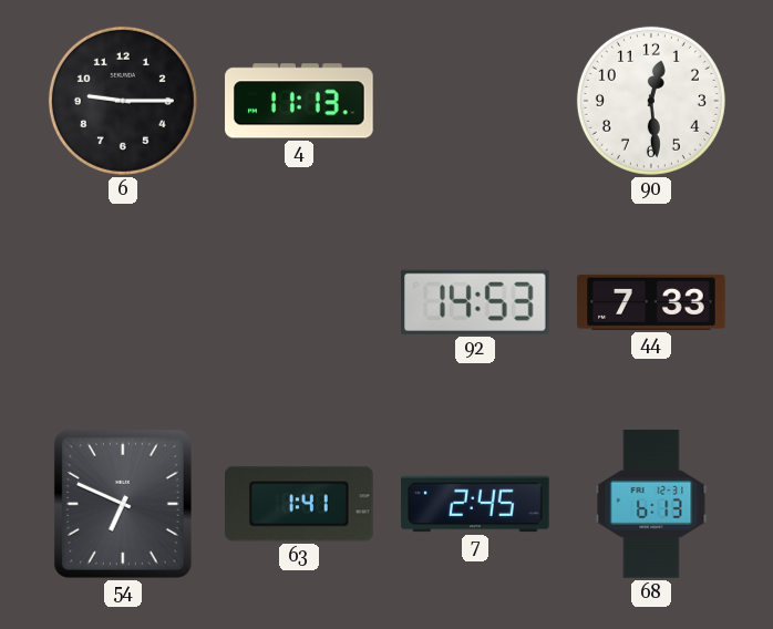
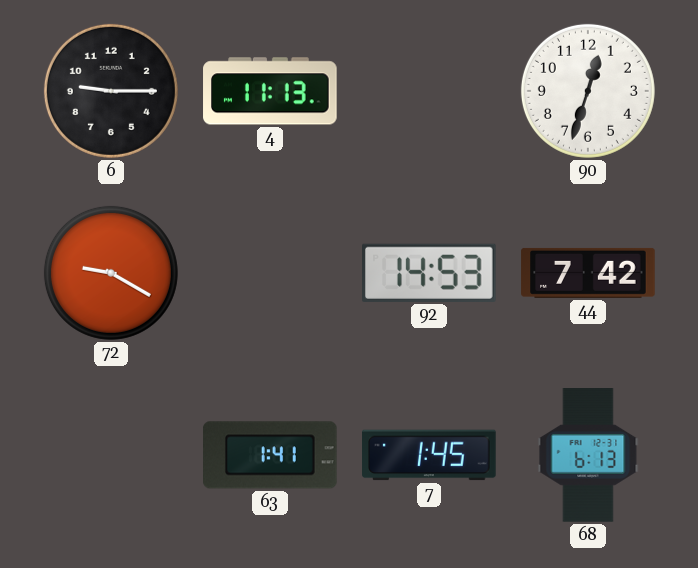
90: 12:29 -> 12:33 (588, 91)
72: none -> 9:20 (111, 273)
44: 7:33 -> 7:42 (588, 273)
54: 6:49 -> none (123, 504)
7: 2:45 -> 1:45 (429, 455)
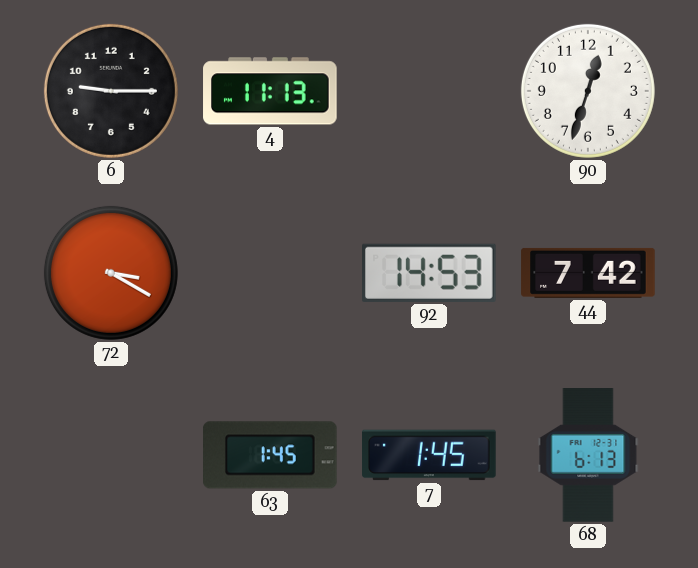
72: 9:20 -> 3:20 (111, 273)
63: 1:41 -> 1:45 (270, 455)
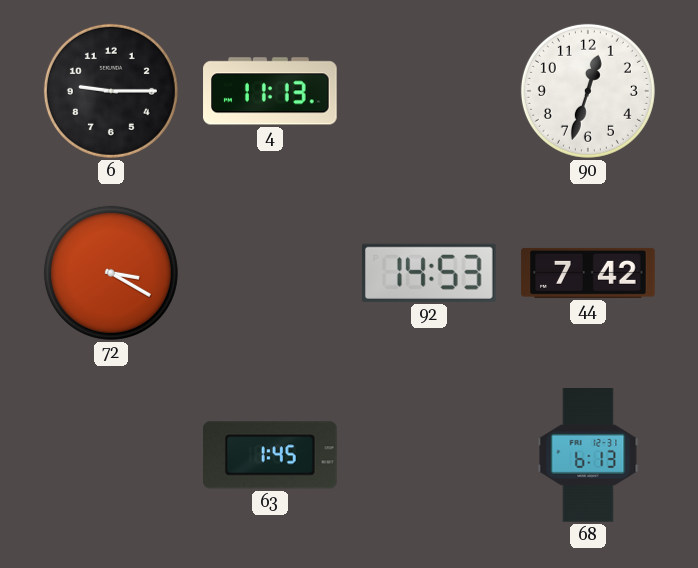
7: 1:45 -> none (429, 455)
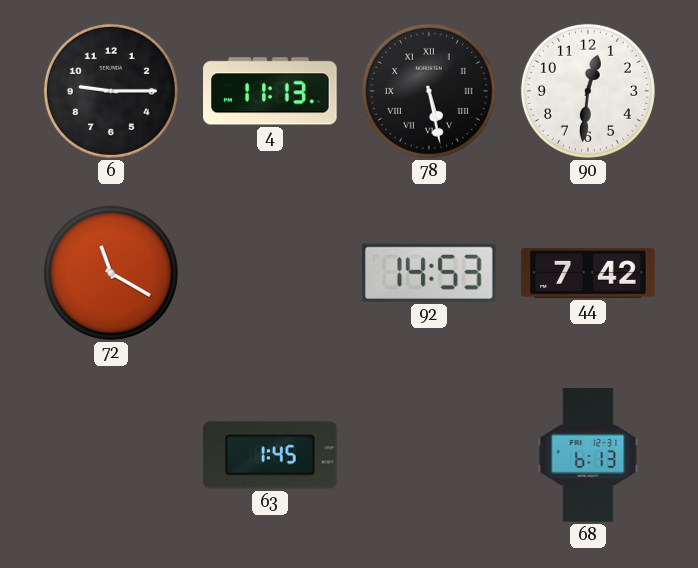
78: none -> 5:28 (429, 91)
90: 12:33 -> 12:31 (588, 91)
72: 3:20 -> 11:20 (111, 273)
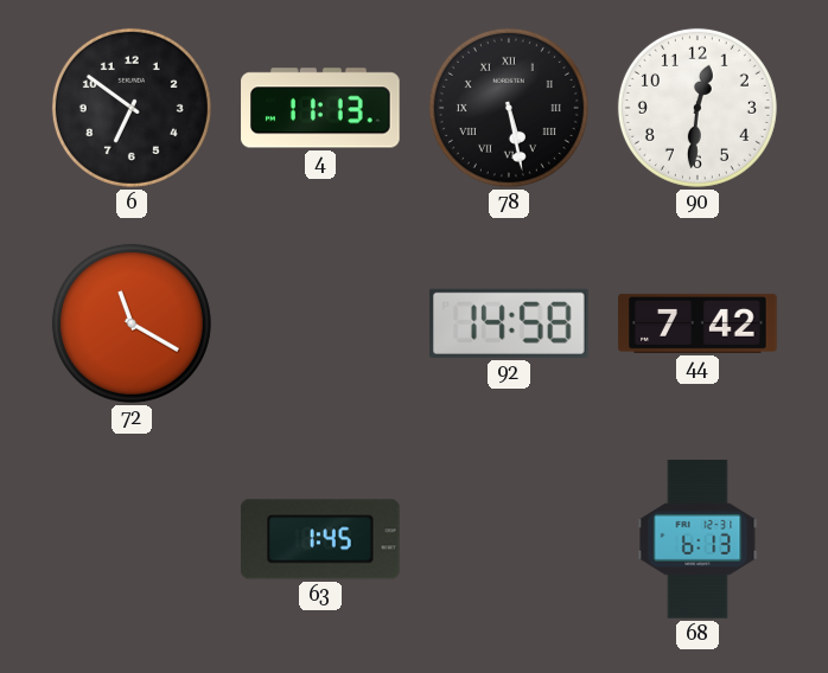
6: 9:15 -> 6:51 (132, 108)
92: 14:53 -> 14:58 (510, 323)
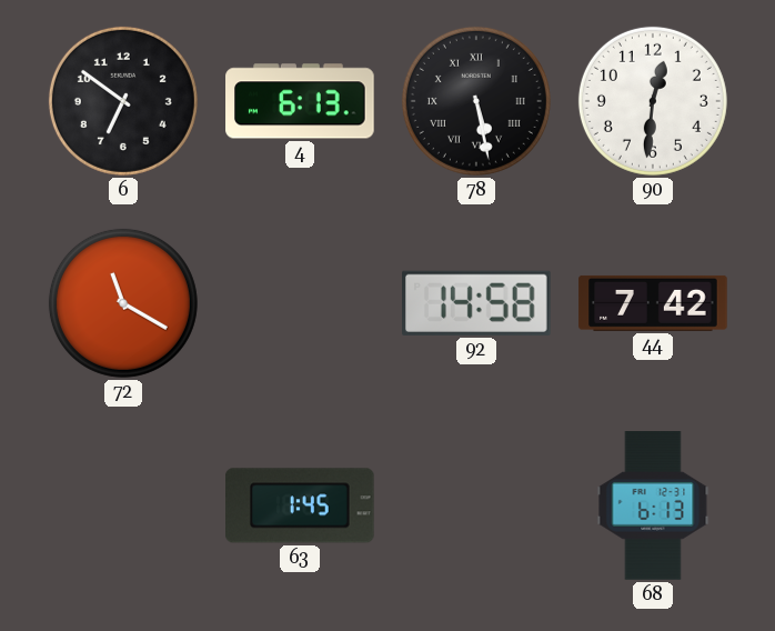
4: 11:13 -> 6:13 (300, 101)
